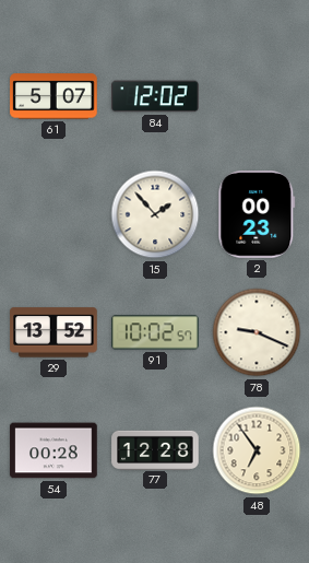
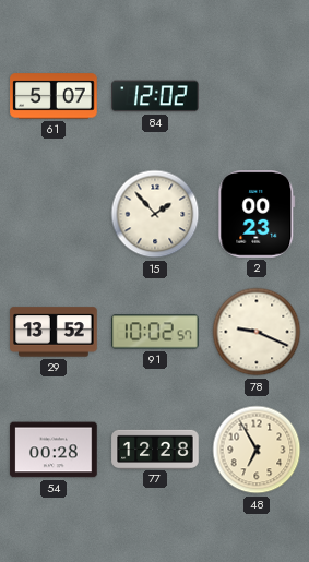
48: 6:54 -> 6:55 (257, 450)
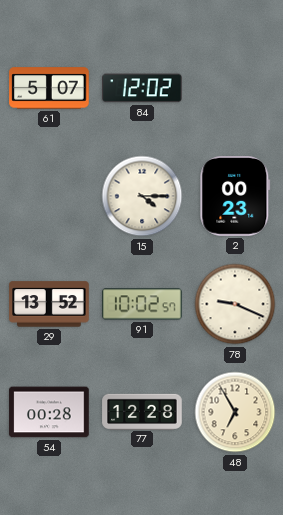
15: 1:53 -> 4:15 (142, 196)
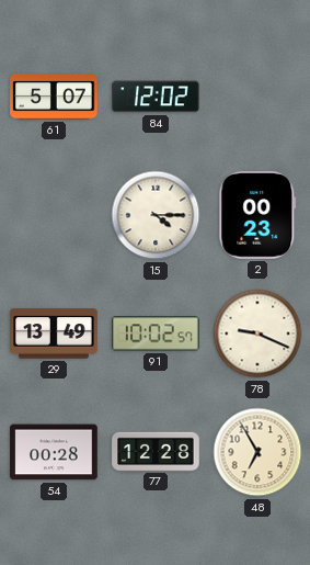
29: 13:52 -> 13:49 (54, 334)
